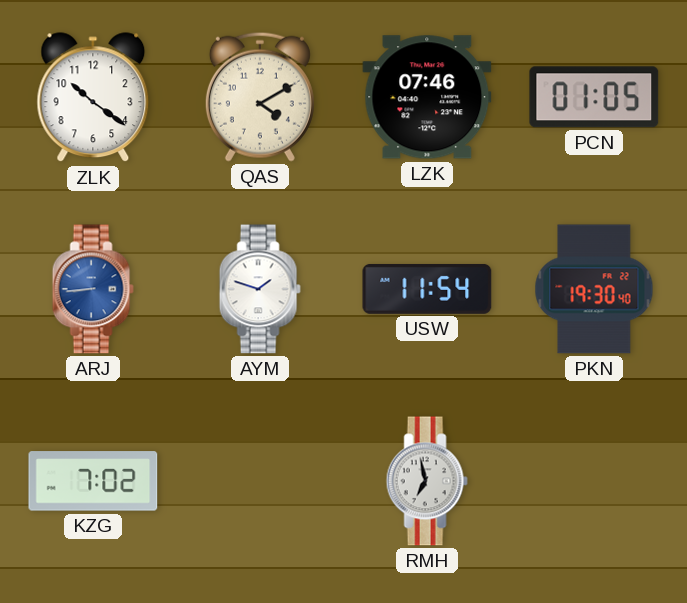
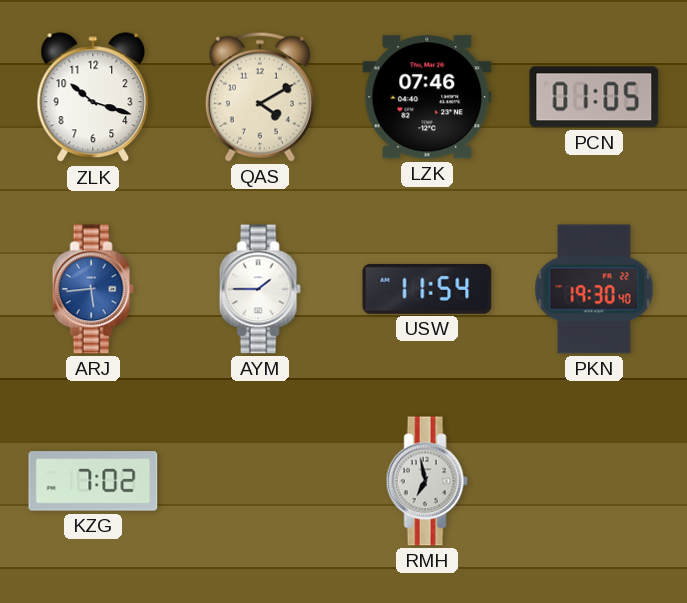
ZLK: 10:21 -> 10:18 (93, 98)
ARJ: 8:44 -> 5:44 (93, 289)
AYM: 1:48 -> 1:45 (260, 289)
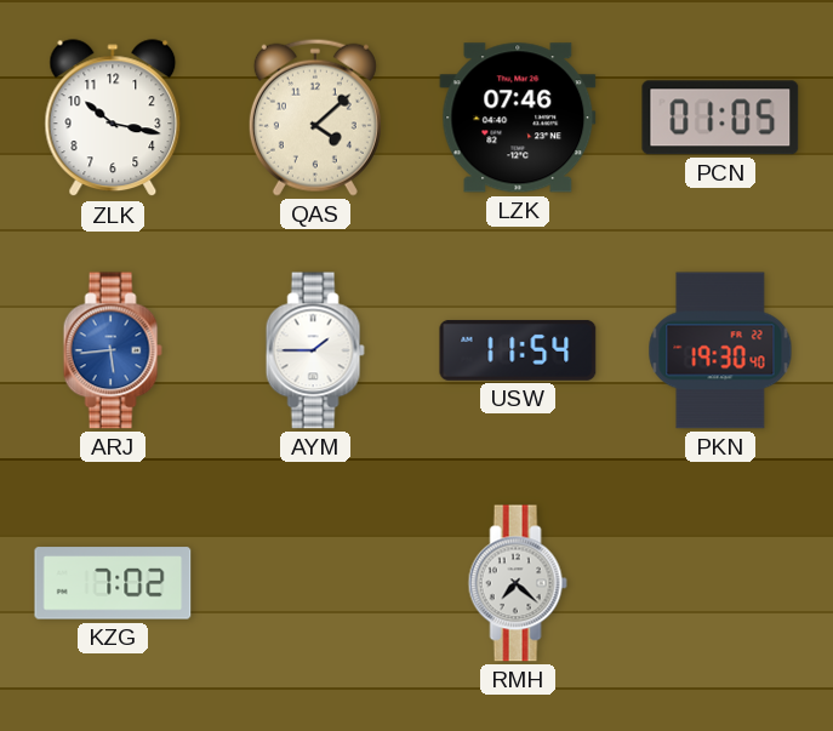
ZLK: 10:18 -> 10:17 (113, 119)
QAS: 4:10 -> 4:08 (315, 118)
RMH: 6:58 -> 7:22 (518, 583)
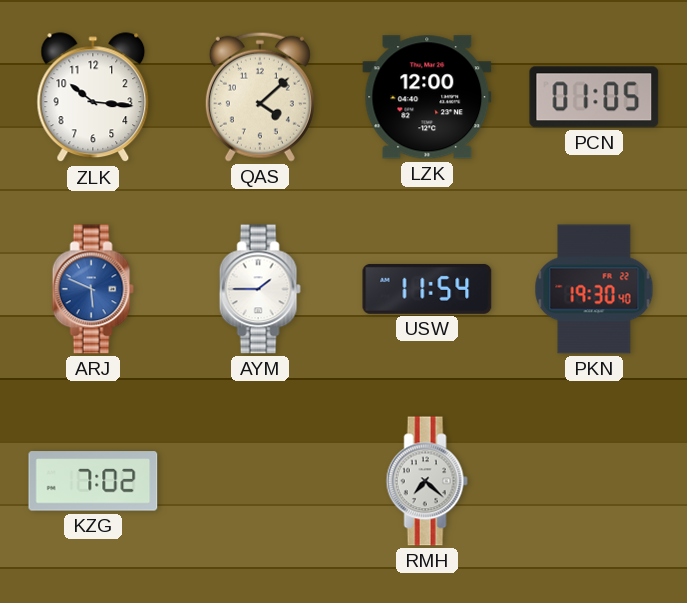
ZLK: 10:17 -> 10:16 (93, 98)
LZK: 07:46 -> 12:00 (427, 97)
ARJ: 5:44 -> 5:49 (93, 289)
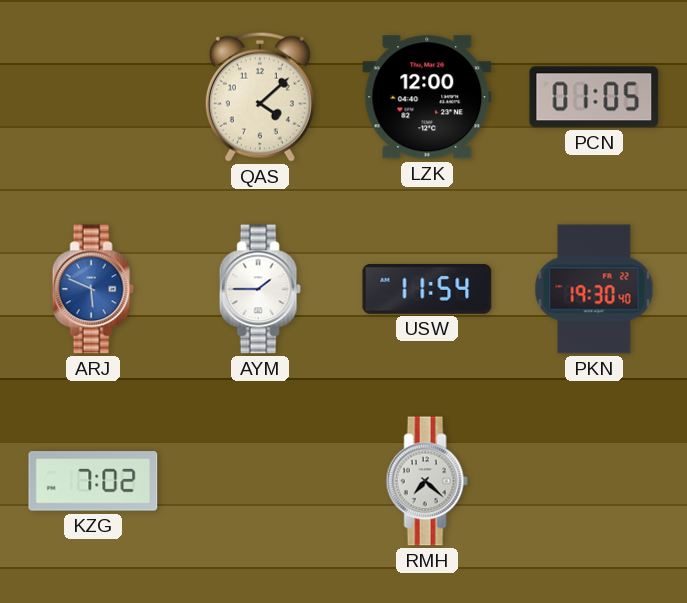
ZLK: 10:16 -> none (93, 98)
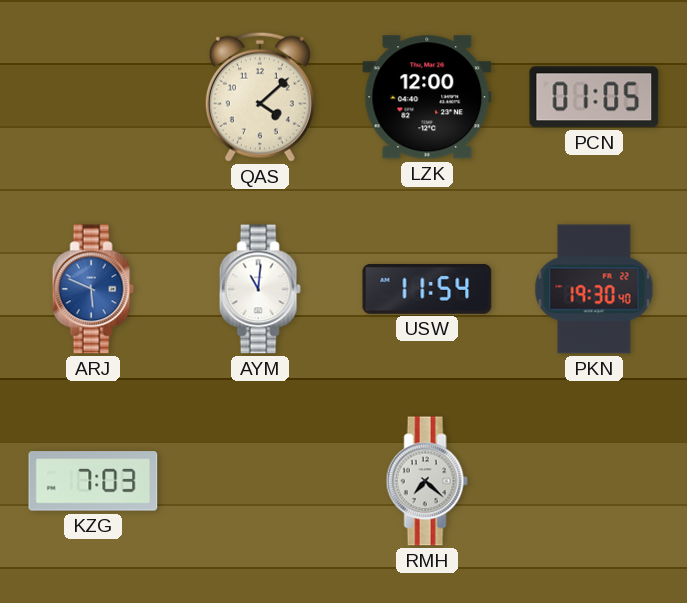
AYM: 1:45 -> 11:01 (260, 289)
KZG: 7:02 -> 7:03 (93, 481)
